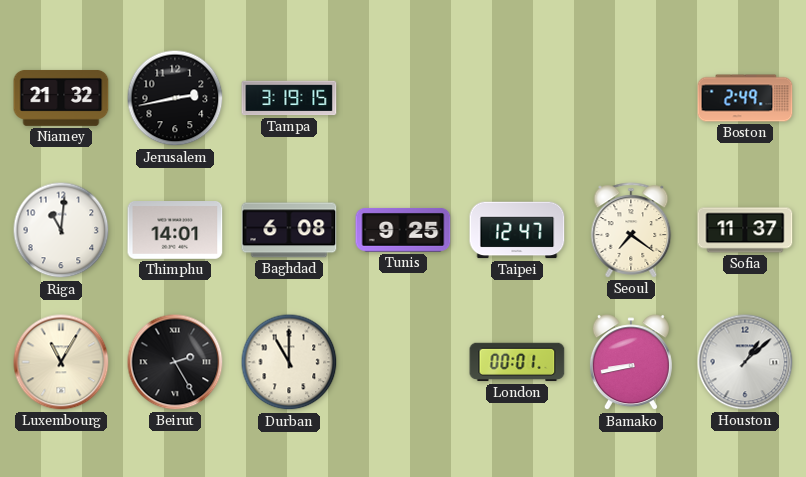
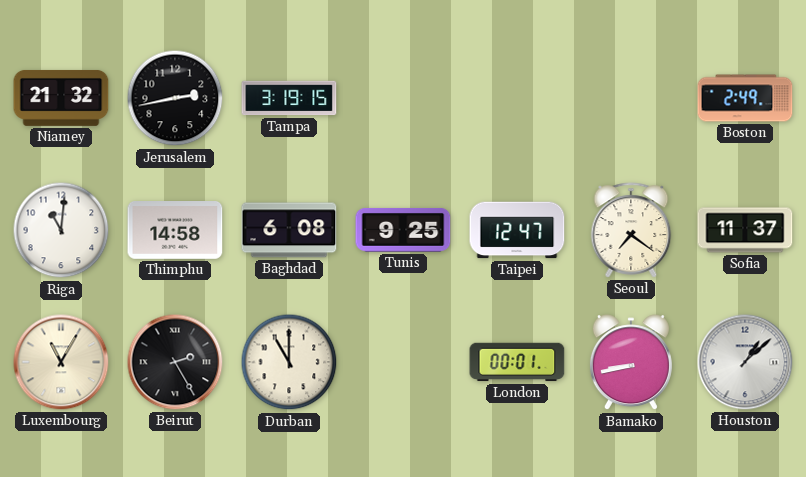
Thimphu: 14:01 -> 14:58 (175, 231)
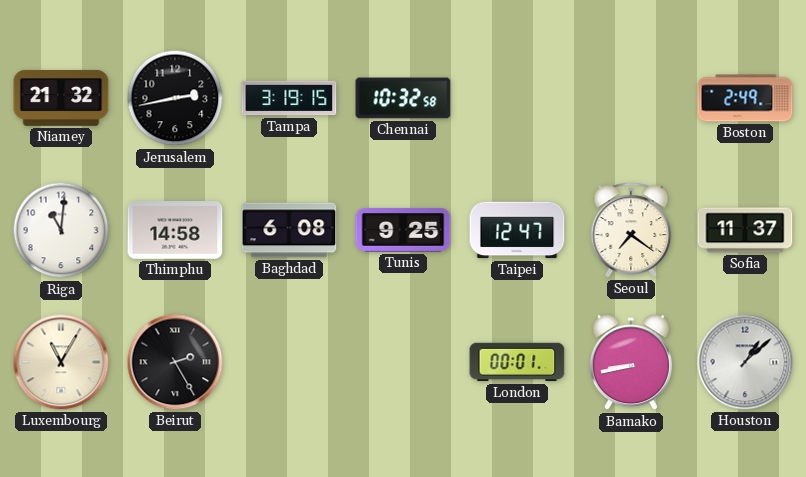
Chennai: none -> 10:32 (403, 98)
Durban: 11:00 -> none (289, 362)
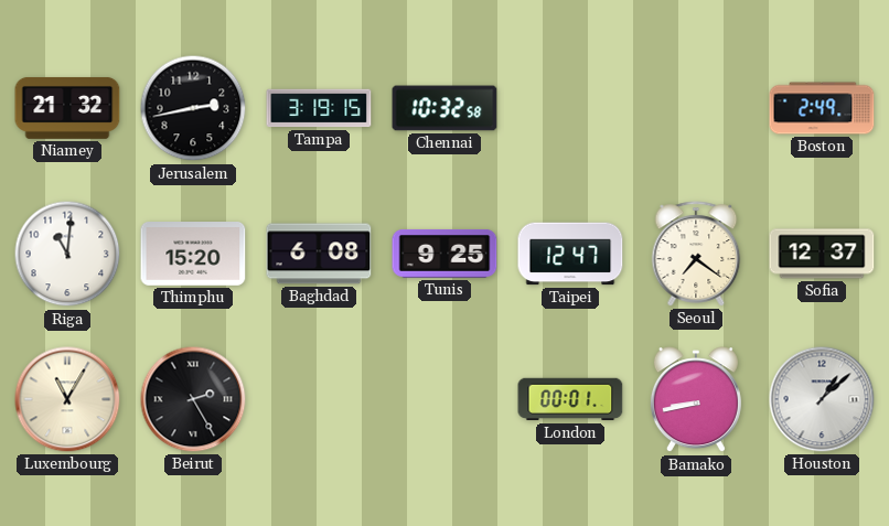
Thimphu: 14:58 -> 15:20 (193, 255)
Sofia: 11:37 -> 12:37 (822, 254)
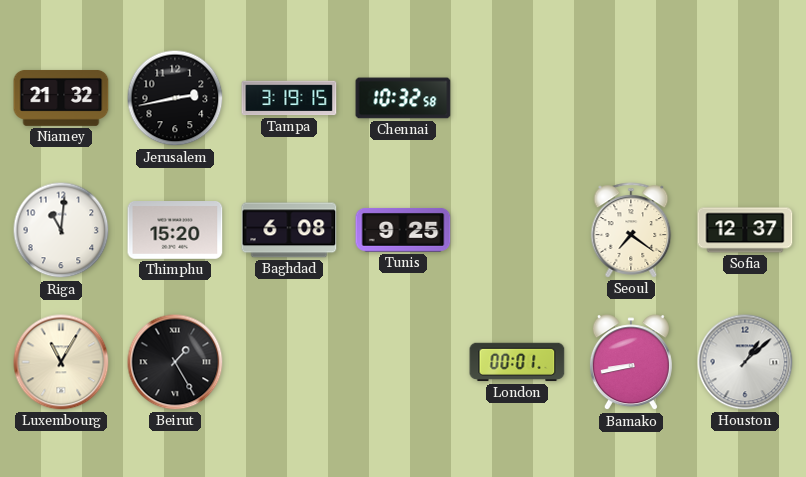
Boston: 2:49 -> none (822, 108)
Taipei: 12:47 -> none (570, 254)
Beirut: 2:25 -> 1:25 (175, 362)
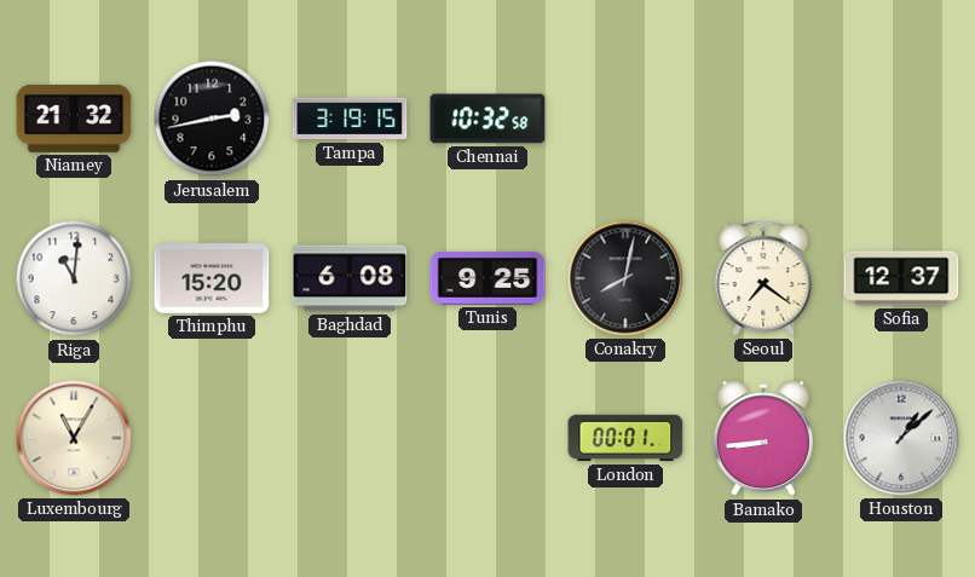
Conakry: none -> 8:02 (625, 278)
Beirut: 1:25 -> none (175, 362)
Bamako: 8:43 -> 8:44 (763, 439)
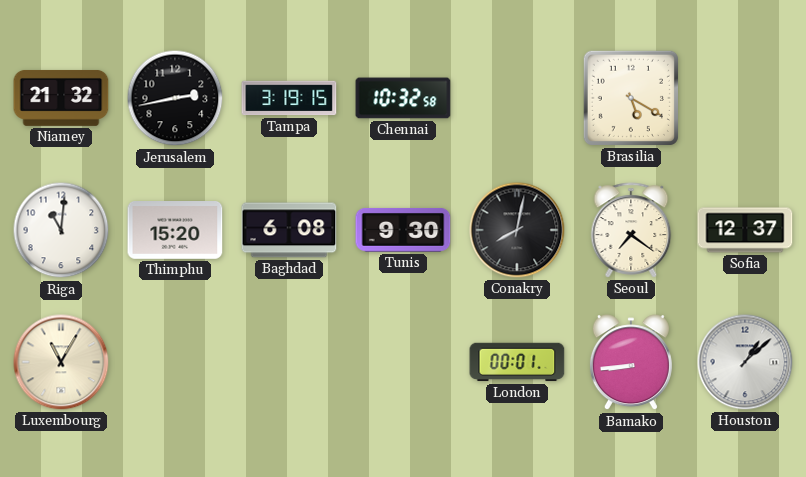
Brasilia: none -> 5:20 (631, 98)
Tunis: 9:25 -> 9:30 (403, 230)
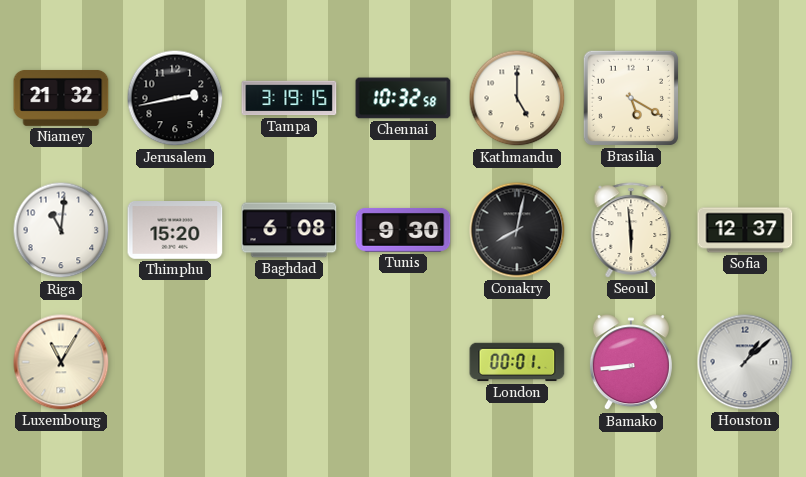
Kathmandu: none -> 5:00 (517, 98)
Seoul: 7:21 -> 5:59 (631, 230)
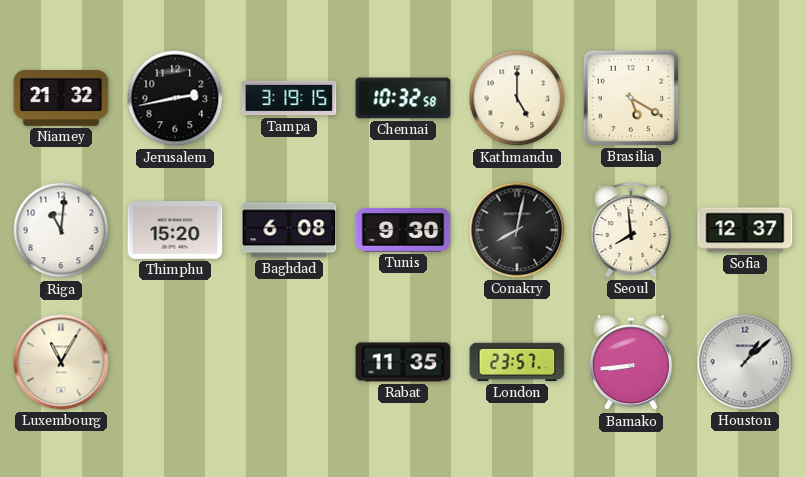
Seoul: 5:59 -> 7:59 (631, 230)
Rabat: none -> 11:35 (403, 362)
London: 00:01 -> 23:57 (517, 362)
